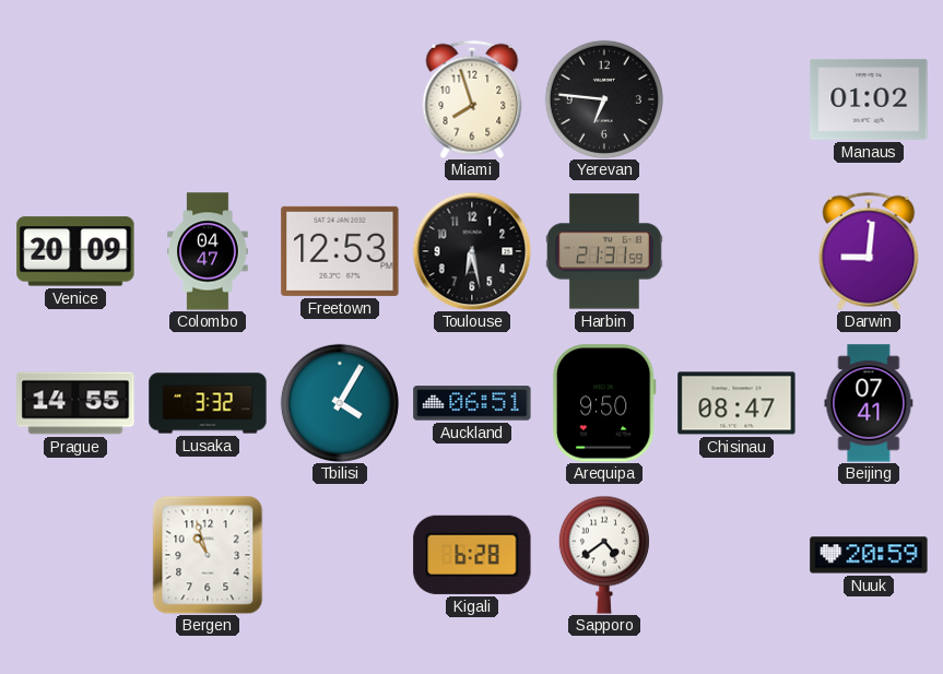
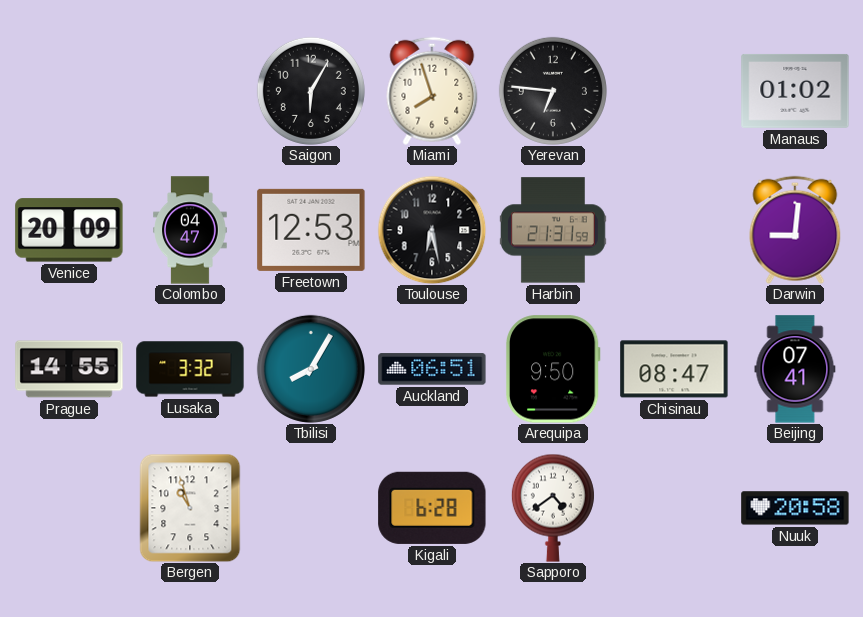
Saigon: none -> 6:05 (311, 91)
Tbilisi: 4:05 -> 8:05 (311, 369)
Nuuk: 20:59 -> 20:58 (795, 508)
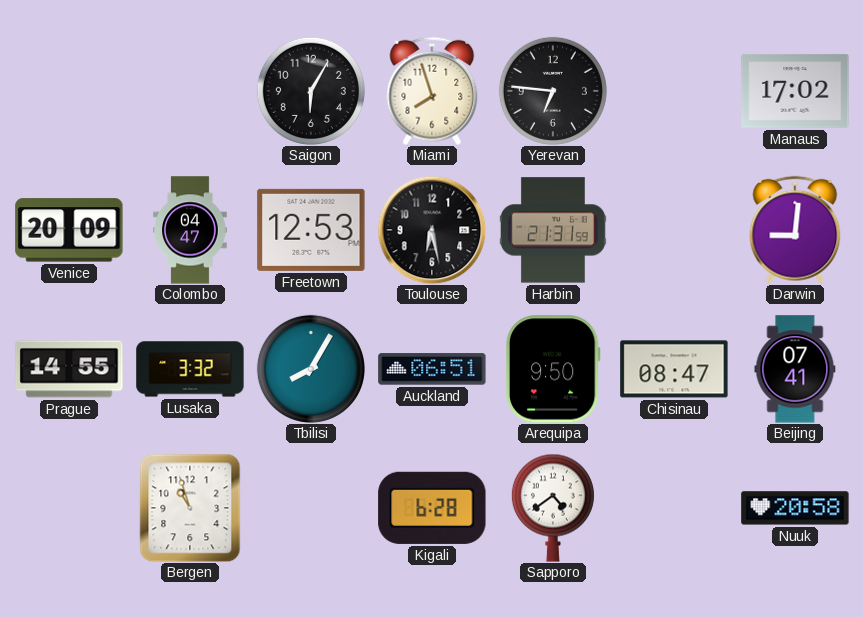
Manaus: 01:02 -> 17:02 (795, 91)
